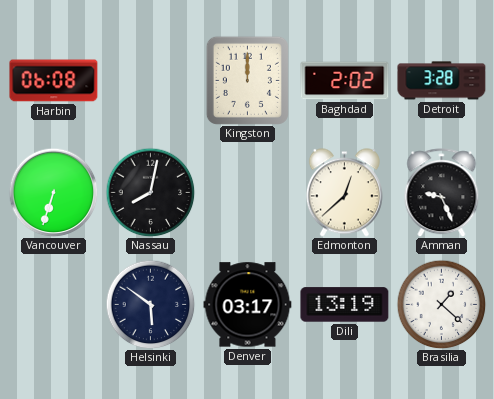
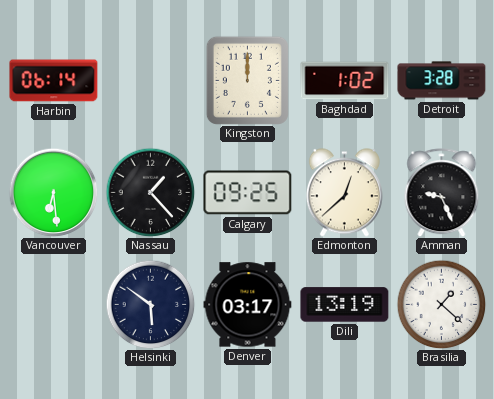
Harbin: 06:08 -> 06:14 (54, 81)
Baghdad: 2:02 -> 1:02 (345, 81)
Vancouver: 6:33 -> 6:29 (53, 192)
Nassau: 8:02 -> 1:23 (150, 192)
Calgary: none -> 09:25 (248, 193)
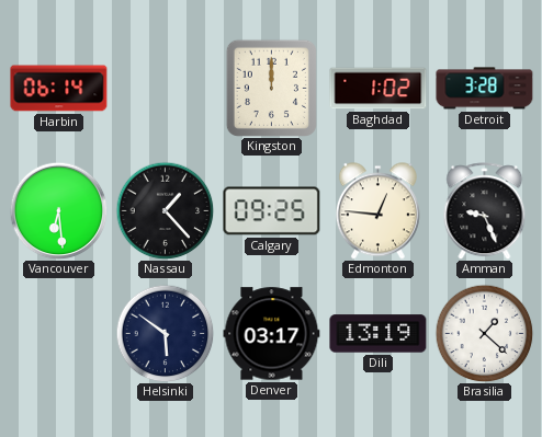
Edmonton: 12:38 -> 12:46 (377, 211)
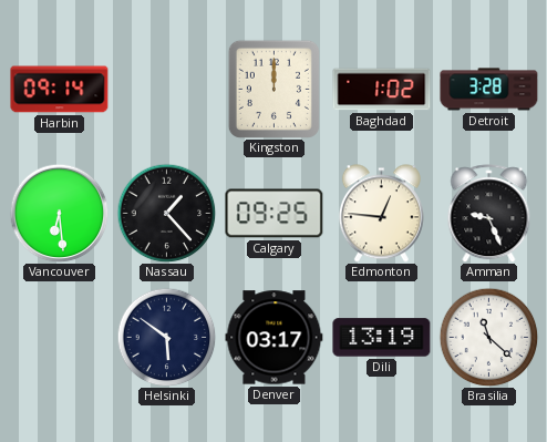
Harbin: 06:14 -> 09:14 (60, 90)
Brasilia: 1:22 -> 11:22 (488, 337)
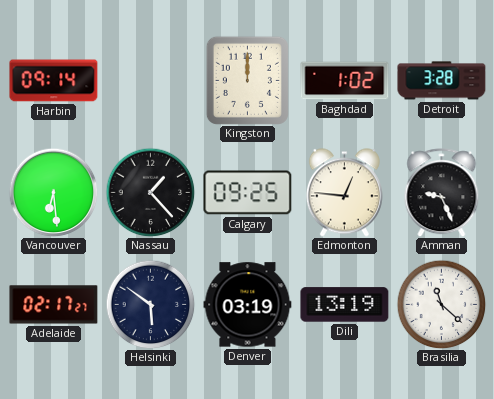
Adelaide: none -> 02:17 (54, 305)
Denver: 03:17 -> 03:19 (248, 305)
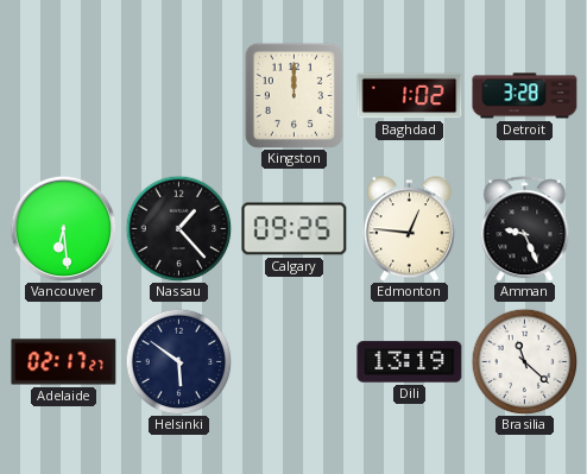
Harbin: 09:14 -> none (54, 81)
Denver: 03:19 -> none (248, 305)
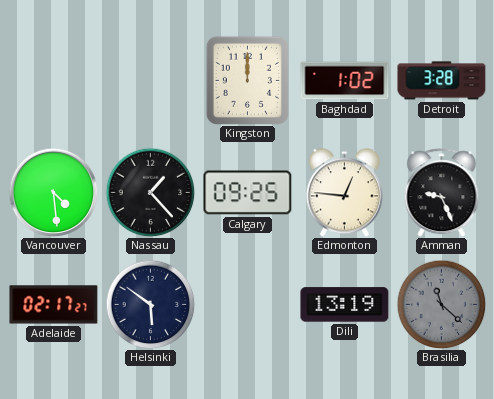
Vancouver: 6:29 -> 4:29 (53, 192)
Brasilia dial: white -> grey (441, 304)
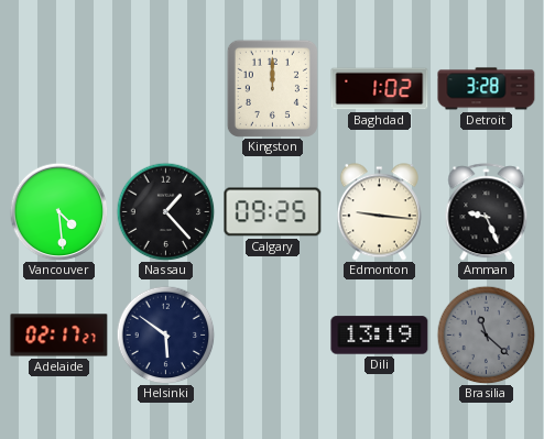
Edmonton: 12:46 -> 9:16 (379, 212)
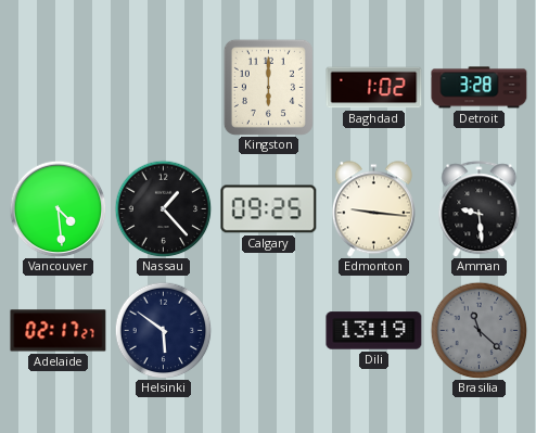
Kingston: 12:00 -> 6:00 (268, 87)
Amman: 9:26 -> 9:29 (480, 209)
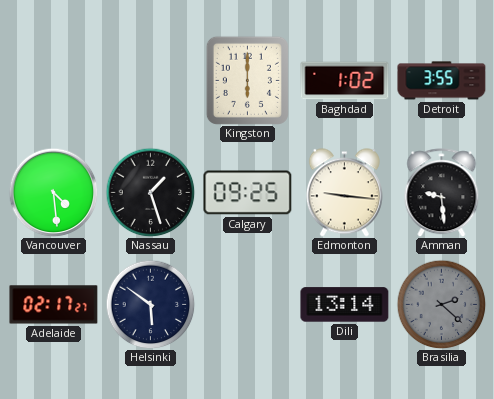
Detroit: 3:28 -> 3:55 (442, 81)
Nassau: 1:23 -> 1:27 (150, 192)
Dili: 13:19 -> 13:14 (345, 305)
Brasilia: 11:22 -> 2:22 (441, 304)
